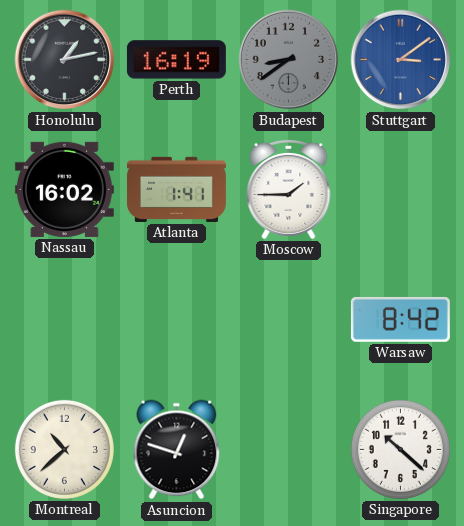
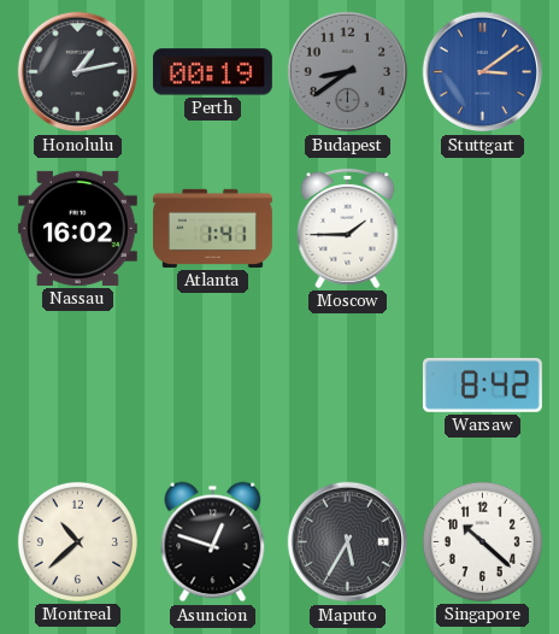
Perth: 16:19 -> 00:19 (212, 72)
Maputo: none -> 5:35 (348, 542)
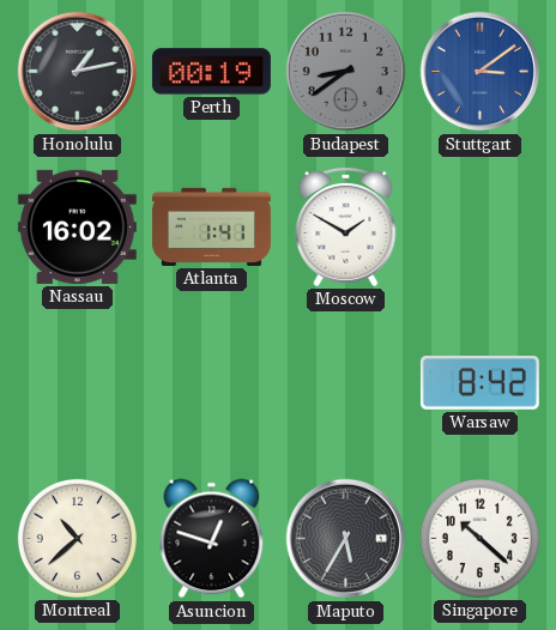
Moscow: 1:45 -> 1:50 (346, 226)
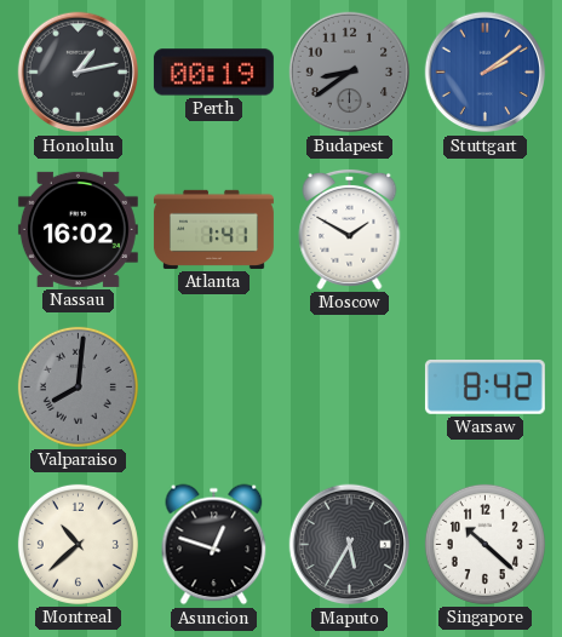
Stuttgart: 3:09 -> 2:09 (486, 73)
Valparaiso: none -> 8:01 (78, 386)
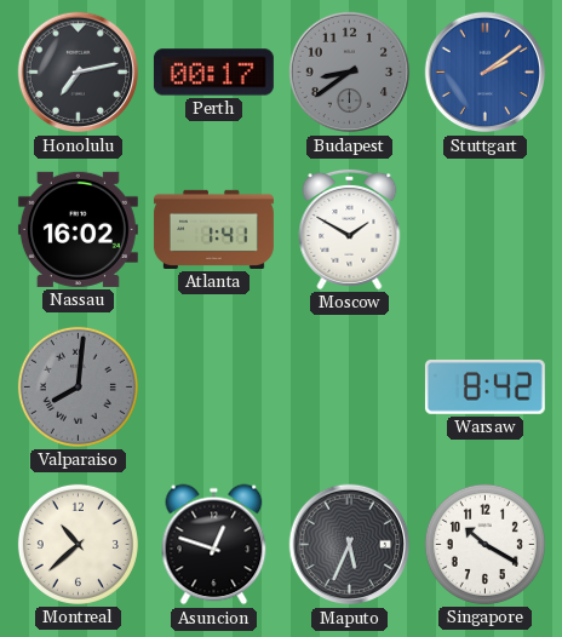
Honolulu: 1:13 -> 7:13 (79, 73)
Perth: 00:19 -> 00:17 (213, 73)
Maputo: 5:35 -> 5:34 (350, 545)
Singapore: 10:22 -> 10:20 (484, 544)
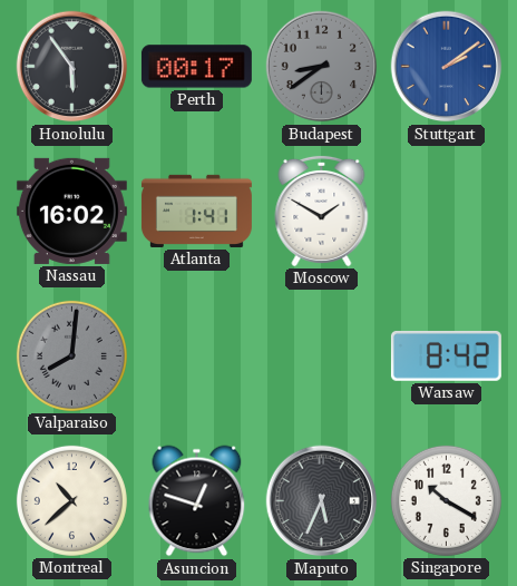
Honolulu: 7:13 -> 5:54 (72, 67)
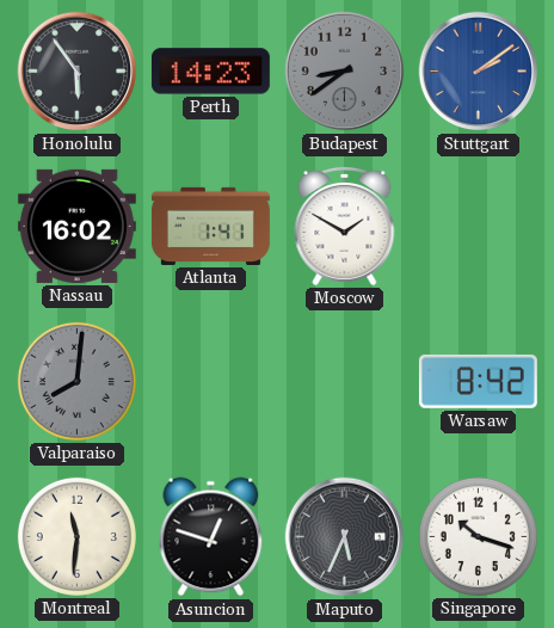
Perth: 00:17 -> 14:23 (210, 72)
Montreal: 10:38 -> 11:31 (76, 536)
Singapore: 10:20 -> 10:18 (478, 536)
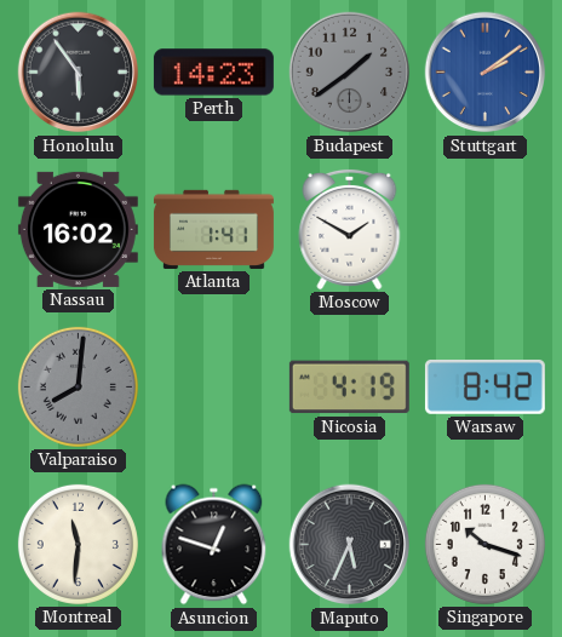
Budapest: 8:39 -> 1:39 (350, 73)
Nicosia: none -> 4:19 (349, 388)
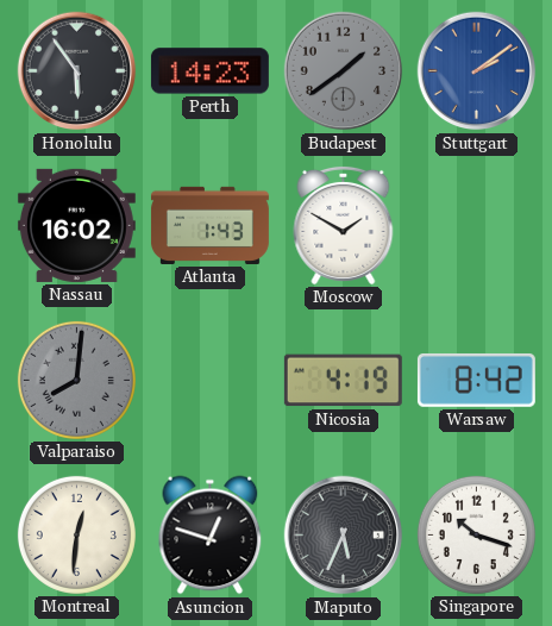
Atlanta: 1:41 -> 1:43 (209, 225)
Montreal: 11:31 -> 12:31 (76, 534)
